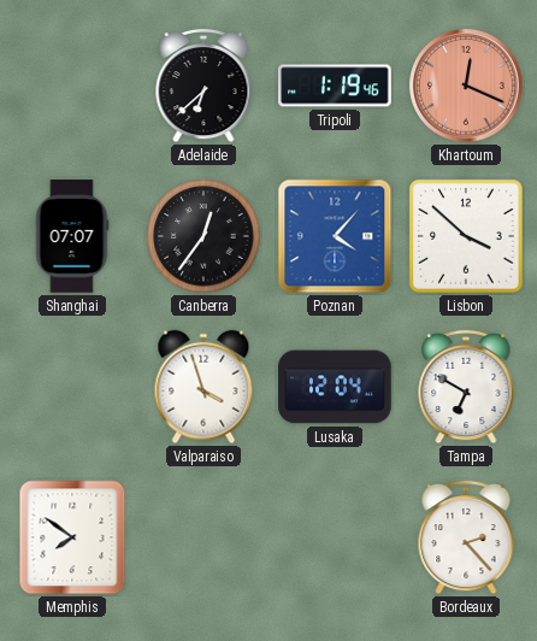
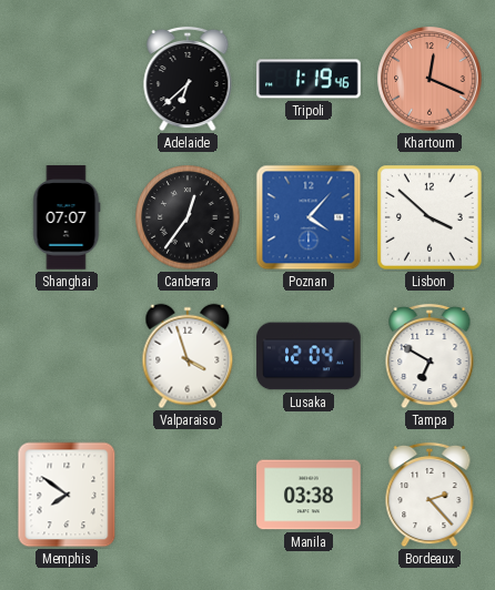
Manila: none -> 03:38 (309, 495)
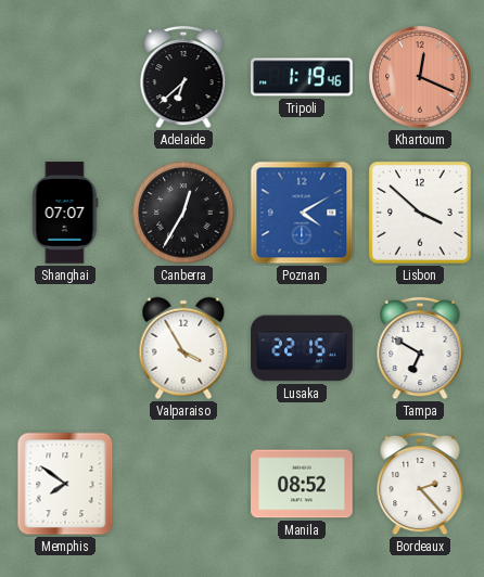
Canberra: 12:36 -> 12:35 (183, 213)
Poznan: 4:07 -> 4:10 (302, 213)
Valparaiso: 3:57 -> 3:55 (183, 348)
Lusaka: 12:04 -> 22:15 (302, 348)
Manila: 03:38 -> 08:52 (302, 484)
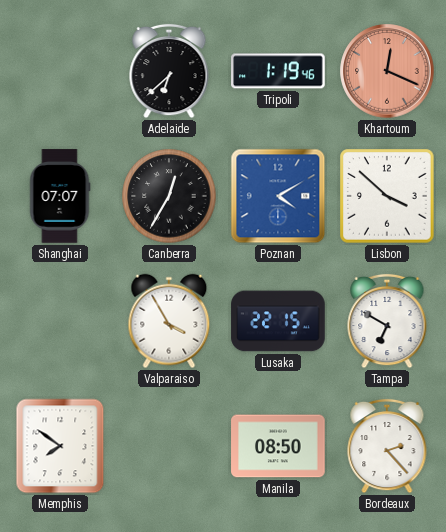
Manila: 08:52 -> 08:50 (278, 446)
